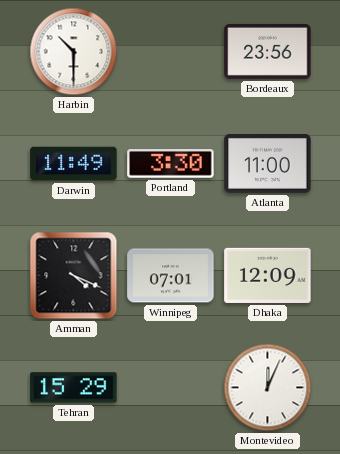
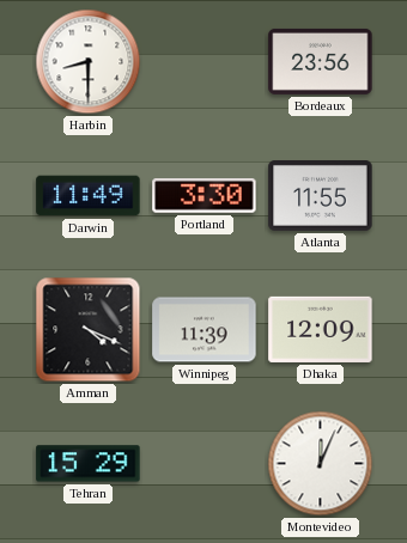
Harbin: 10:30 -> 8:30 (89, 62)
Atlanta: 11:00 -> 11:55 (321, 196)
Winnipeg: 07:01 -> 11:39 (205, 330)
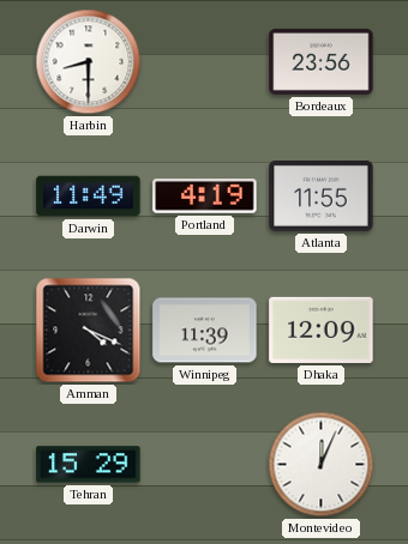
Portland: 3:30 -> 4:19 (205, 197)
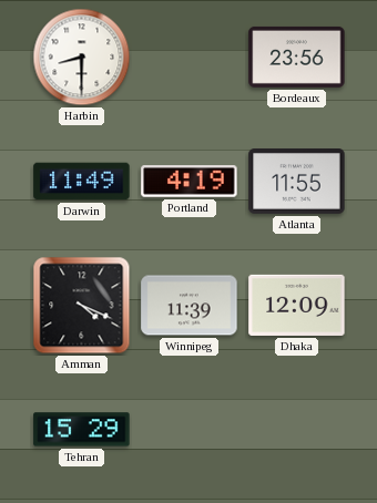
Montevideo: 12:04 -> none (322, 465)
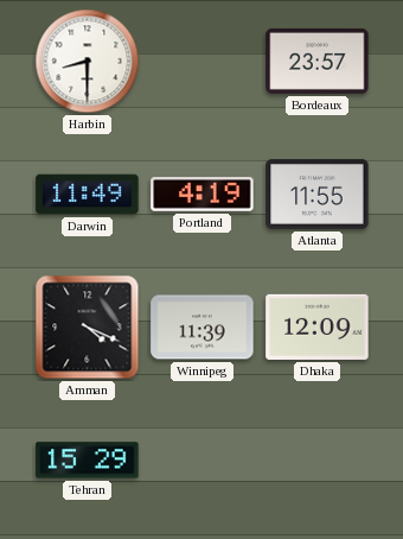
Bordeaux: 23:56 -> 23:57 (318, 61)
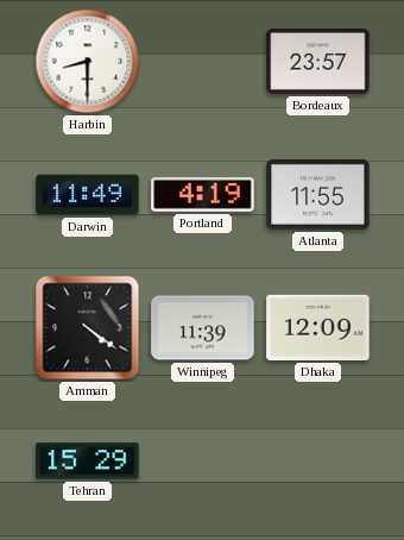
Amman: 4:19 -> 4:21 (88, 328)
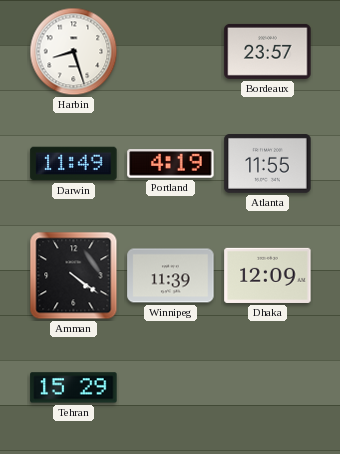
Harbin: 8:30 -> 8:27 (74, 52)
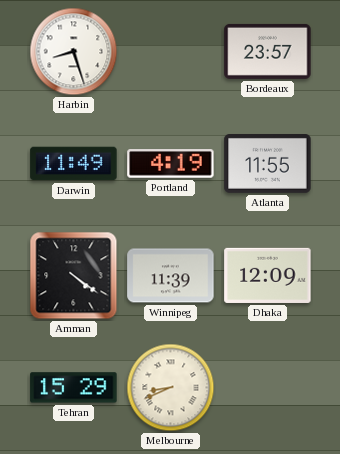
Melbourne: none -> 8:41 (171, 388)
